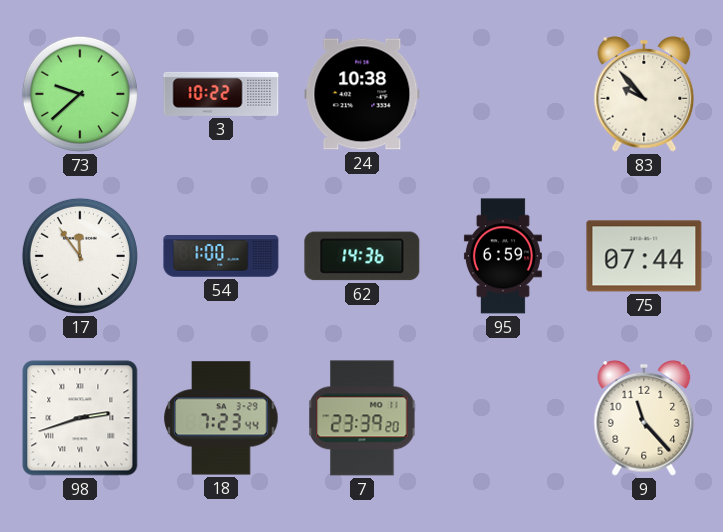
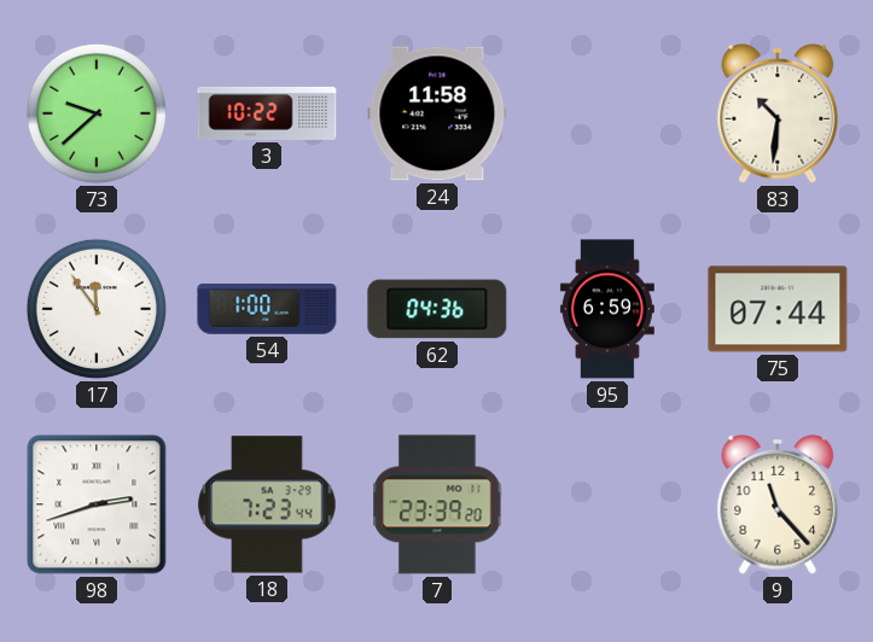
24: 10:38 -> 11:58 (437, 113)
83: 9:53 -> 10:31 (778, 113)
62: 14:36 -> 04:36 (437, 309)
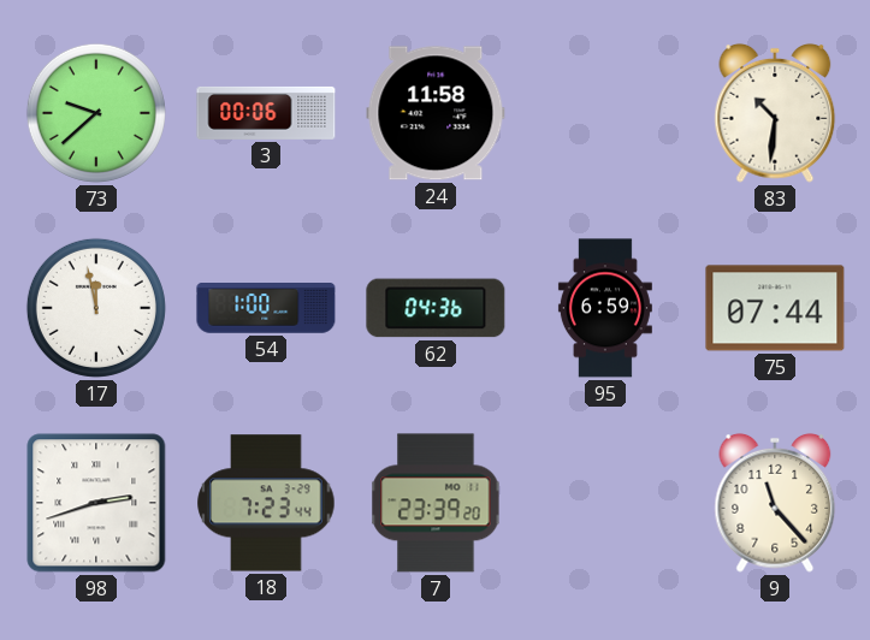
3: 10:22 -> 00:06 (266, 113)
17: 11:54 -> 11:58 (96, 308)
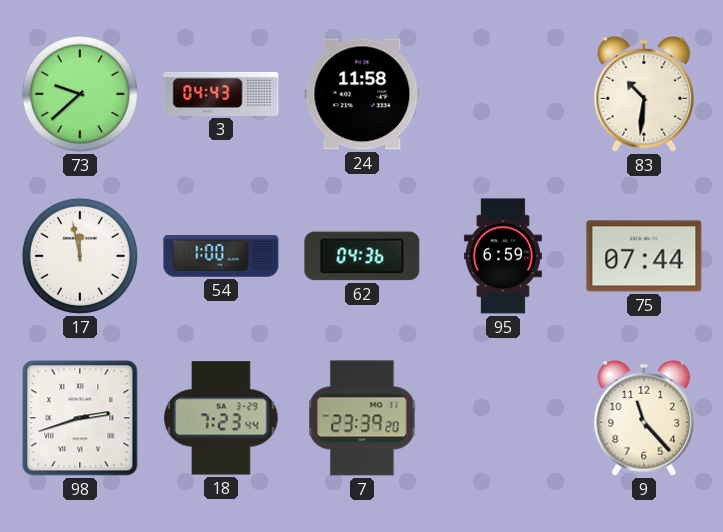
3: 00:06 -> 04:43 (221, 94)
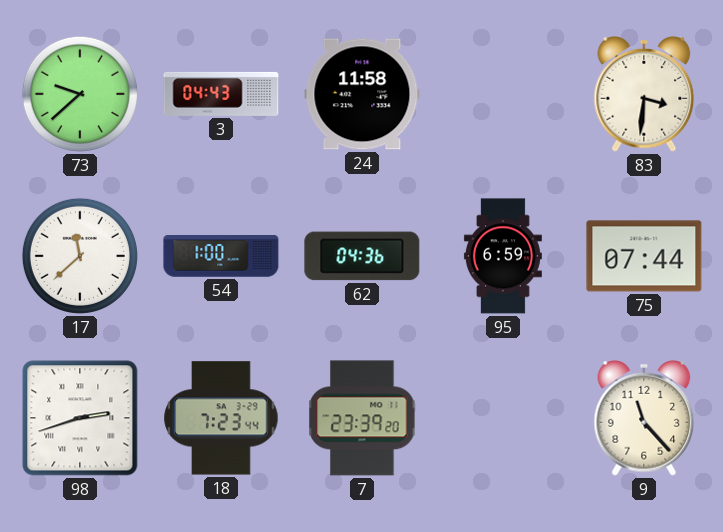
83: 10:31 -> 3:31 (644, 94)
17: 11:58 -> 11:38 (80, 256)
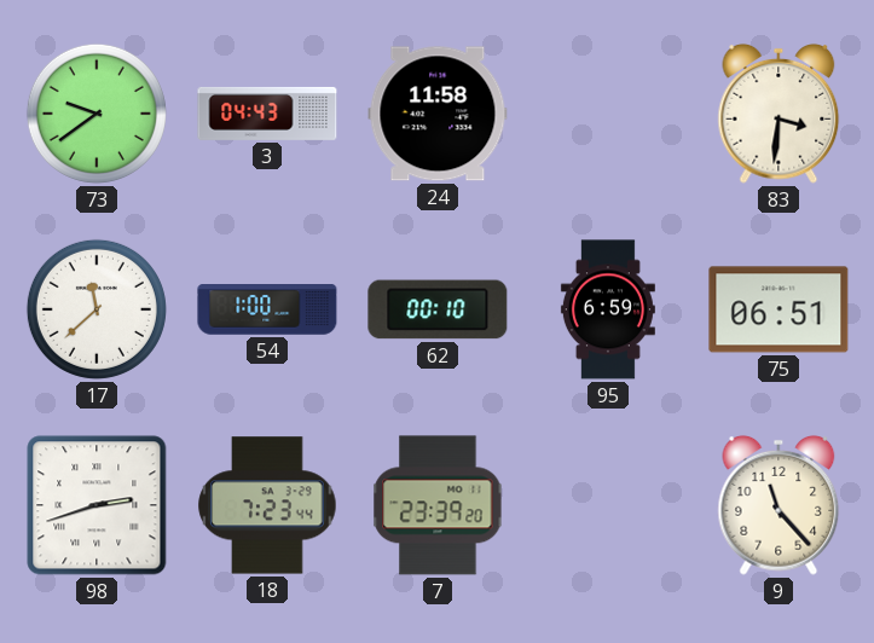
73: 9:38 -> 9:39 (97, 114)
62: 04:36 -> 00:10 (438, 309)
75: 07:44 -> 06:51 (779, 309)
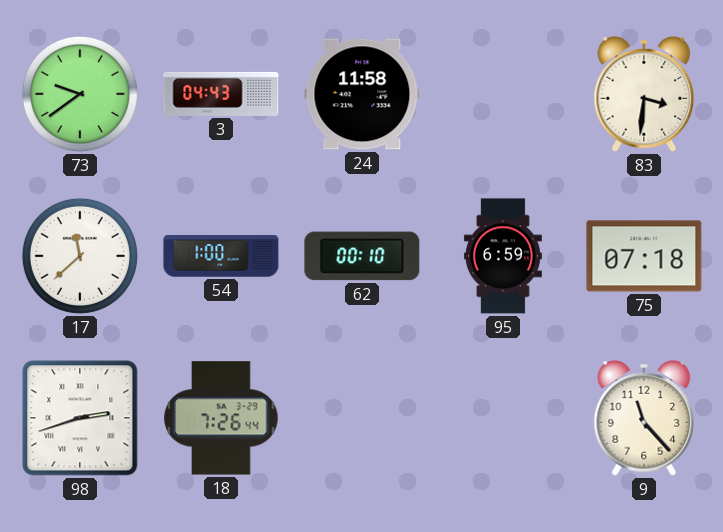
75: 06:51 -> 07:18 (644, 256)
18: 7:23 -> 7:26 (221, 418)
7: 23:39 -> none (438, 505)
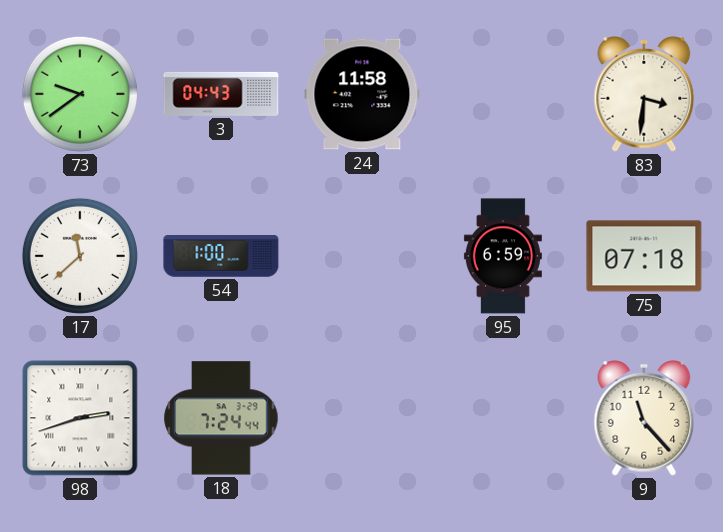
62: 00:10 -> none (362, 256)
18: 7:26 -> 7:24 (221, 418)
